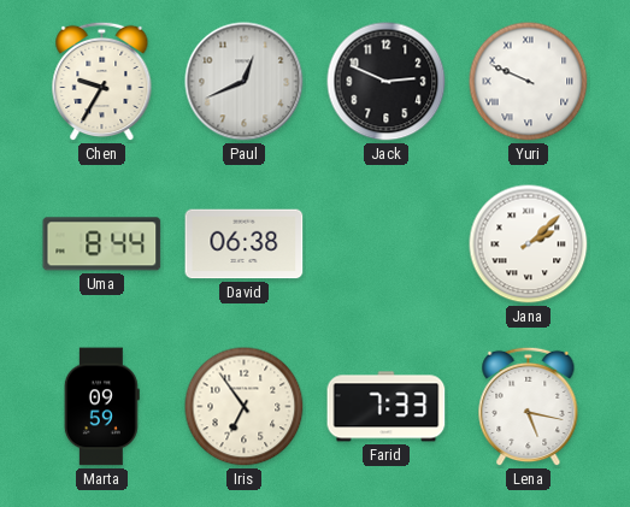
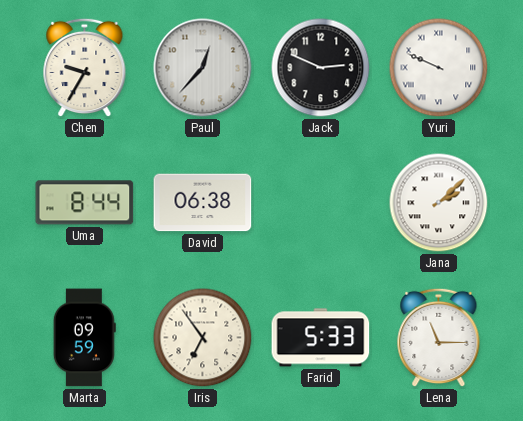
Paul: 12:41 -> 12:37 (203, 68)
Farid: 7:33 -> 5:33 (321, 338)
Lena: 5:17 -> 11:15 (439, 338)
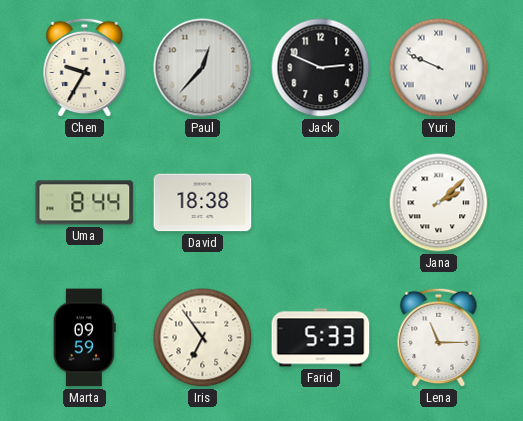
David: 06:38 -> 18:38 (203, 203)
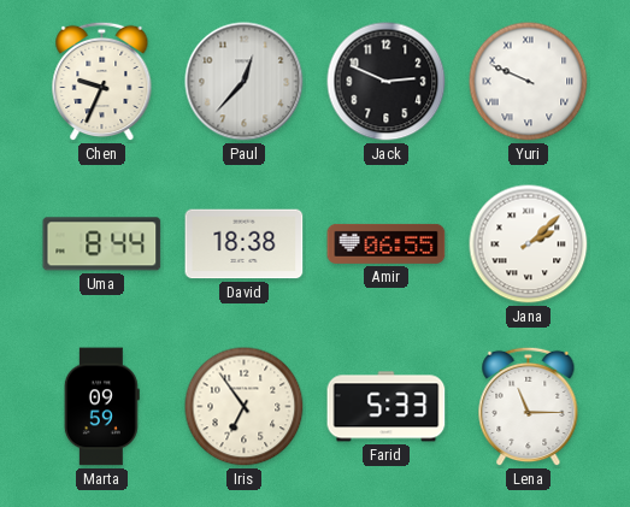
Chen: 9:35 -> 9:34 (102, 82)
Amir: none -> 06:55 (387, 243)
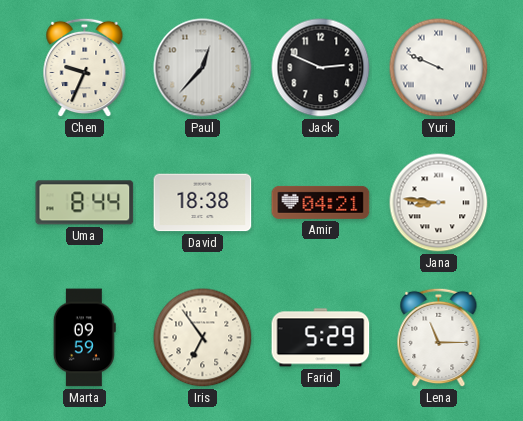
Amir: 06:55 -> 04:21 (321, 202)
Jana: 2:08 -> 8:46 (439, 203)
Farid: 5:33 -> 5:29 (321, 338)
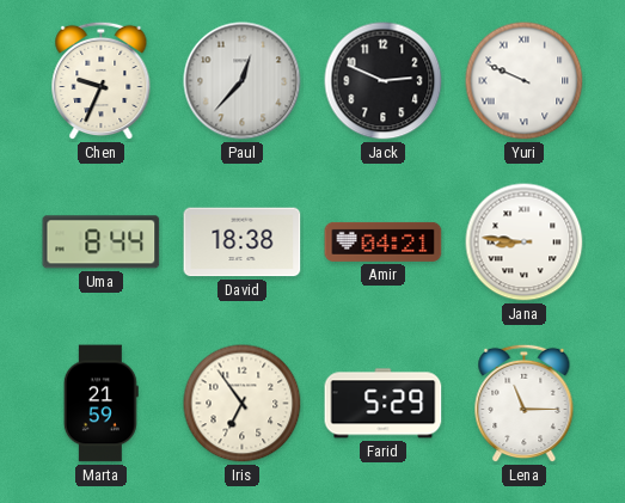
Marta: 09:59 -> 21:59 (100, 404)
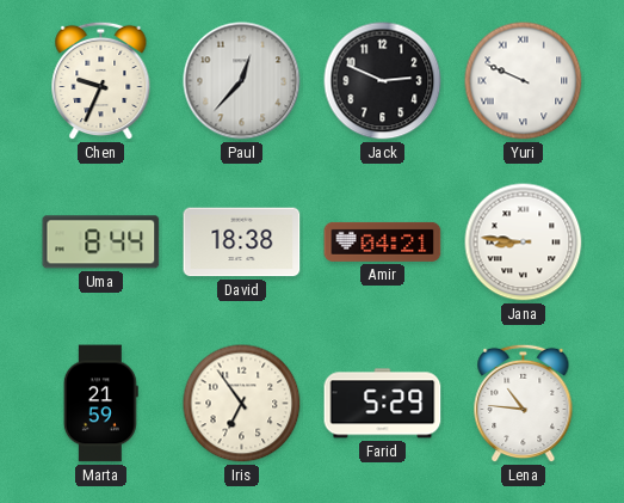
Lena: 11:15 -> 10:46 (524, 404)
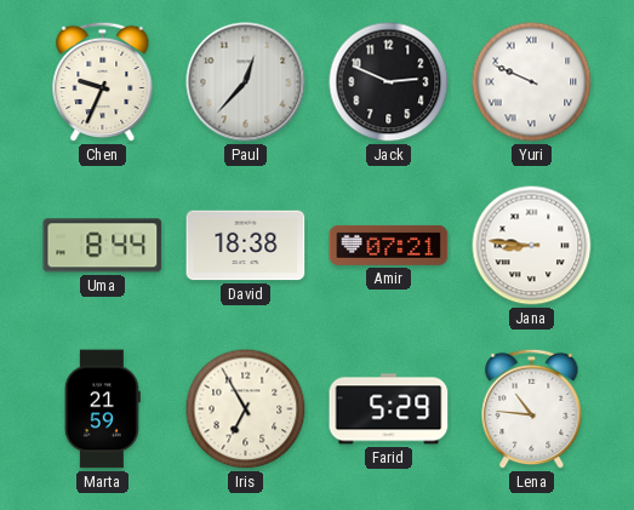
Amir: 04:21 -> 07:21 (389, 245)
Iris: 6:54 -> 6:55 (246, 409)
